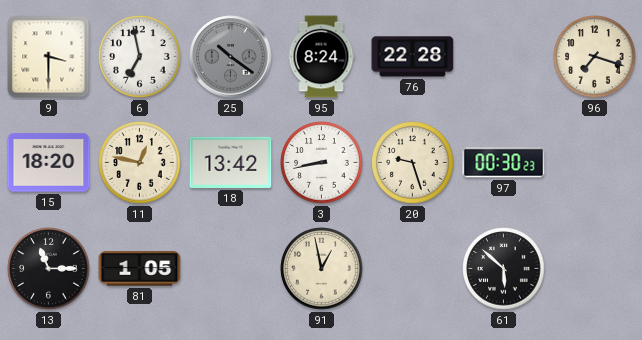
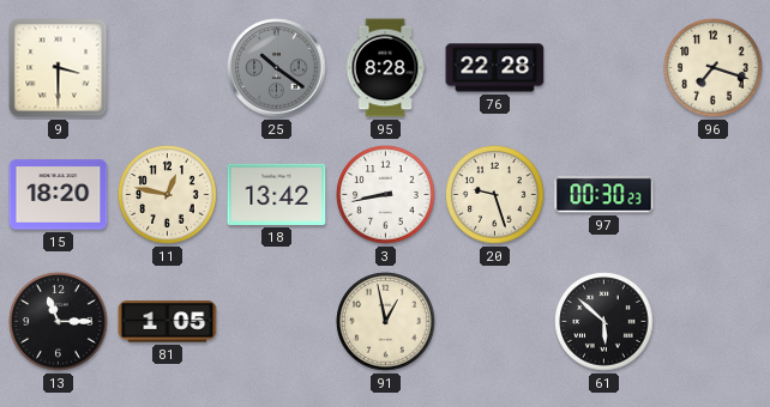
6: 6:58 -> none (140, 57)
95: 8:24 -> 8:28 (385, 68)
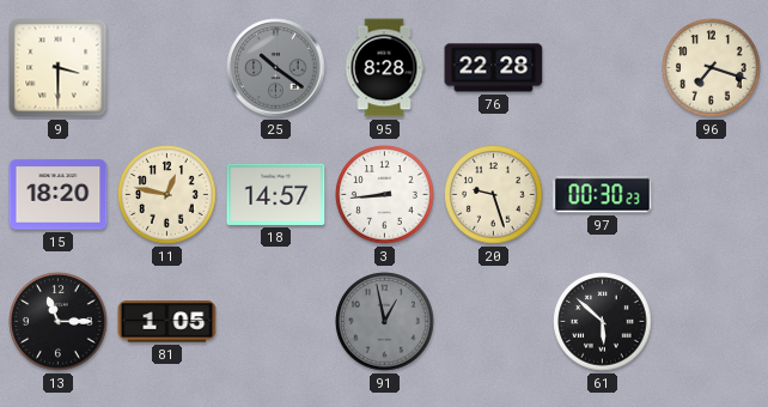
18: 13:42 -> 14:57 (276, 194)
3: 8:43 -> 8:44 (385, 195)
91 dial: cream -> grey (385, 322)
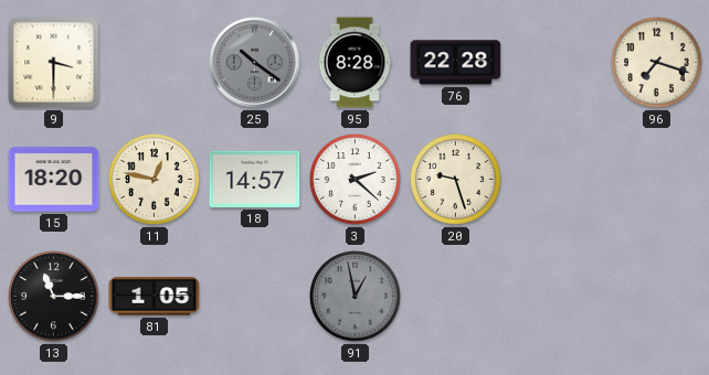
3: 8:44 -> 2:22 (356, 180)
97: 00:30 -> none (603, 195)
61: 5:52 -> none (603, 322)
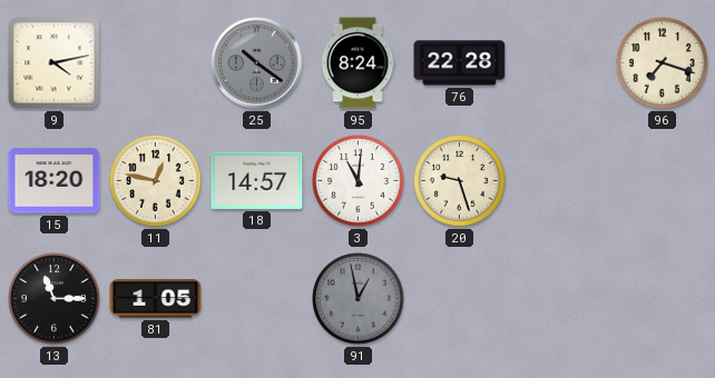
9: 3:30 -> 4:13 (55, 63)
95: 8:28 -> 8:24 (357, 63)
3: 2:22 -> 11:01 (359, 181)
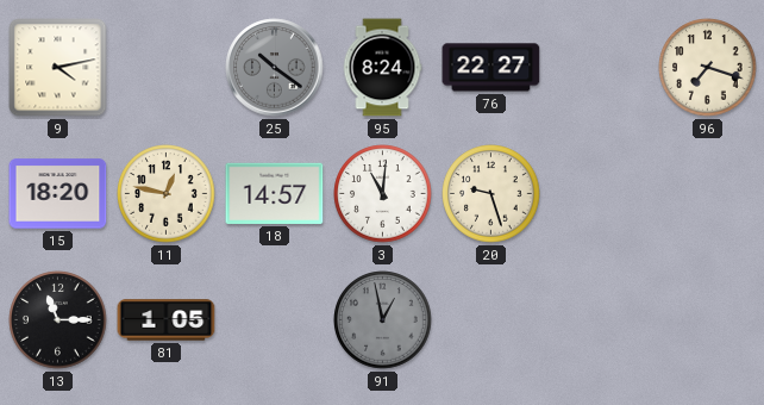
76: 22:28 -> 22:27 (491, 68)
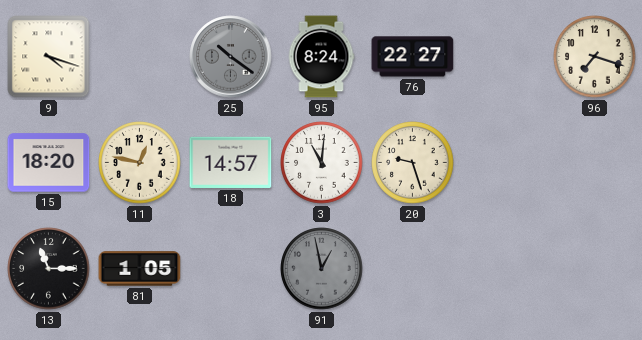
9: 4:13 -> 4:18 (49, 57)
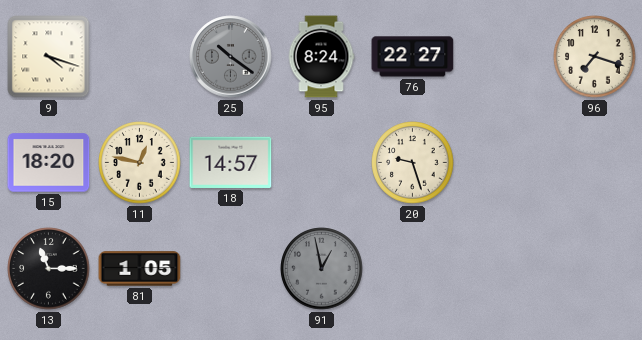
3: 11:01 -> none (322, 163)
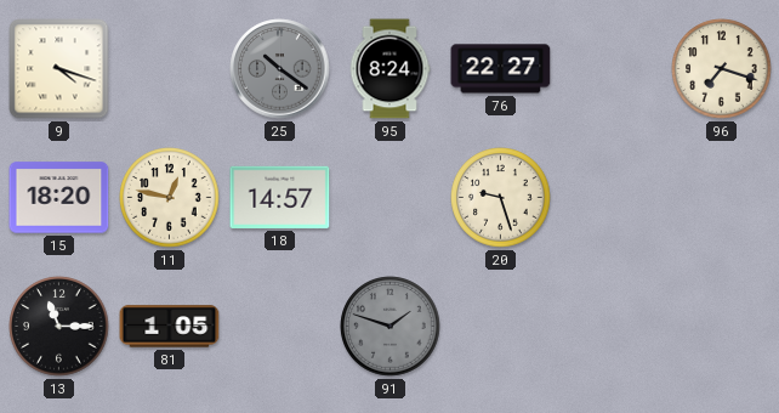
91: 12:58 -> 1:48 (391, 327)
